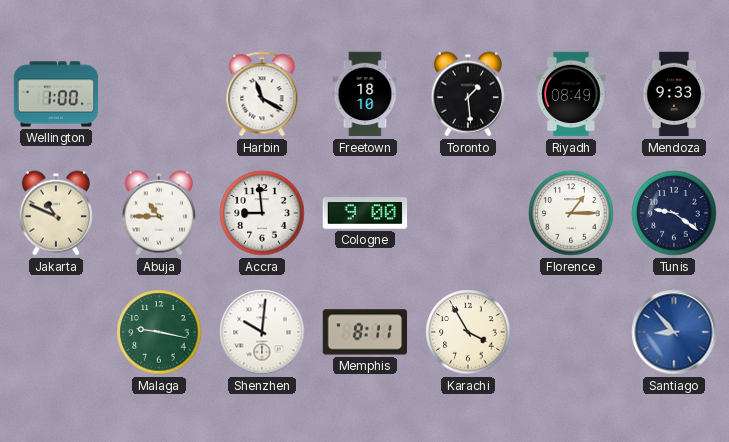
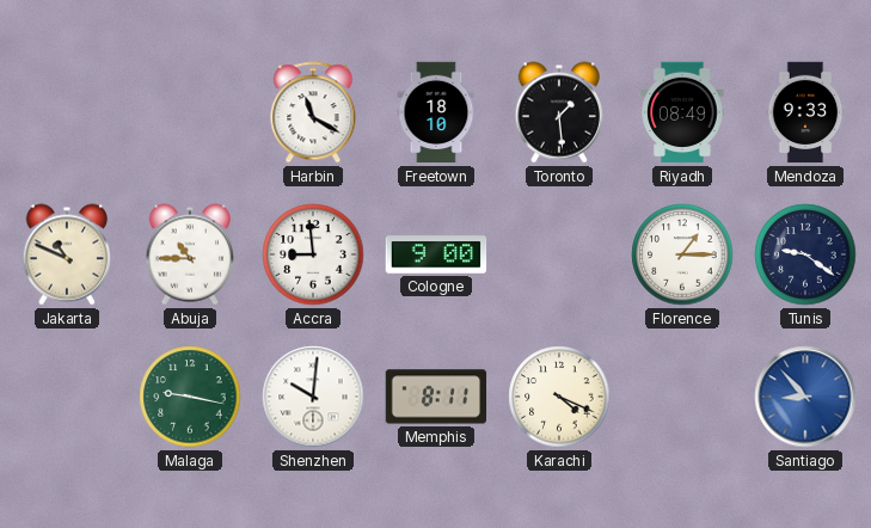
Wellington: 1:00 -> none (56, 94)
Karachi: 3:55 -> 4:19 (559, 397)
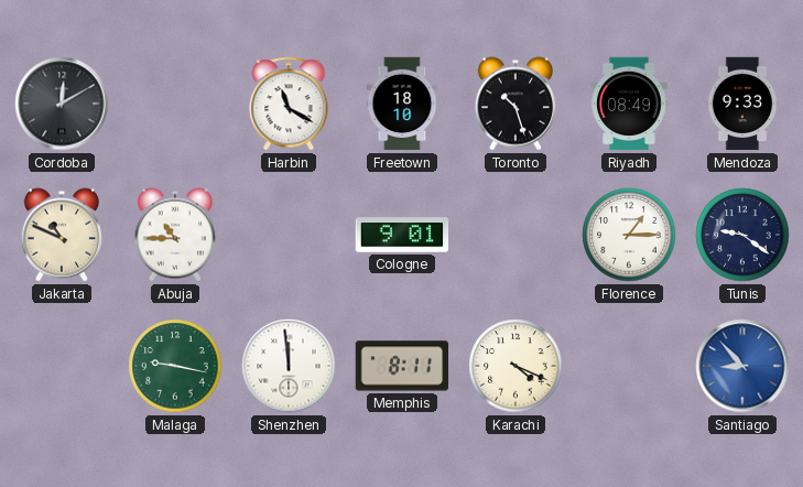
Cordoba: none -> 12:10 (62, 104)
Toronto: 1:29 -> 10:27 (514, 104)
Accra: 8:59 -> none (313, 254)
Cologne: 9:00 -> 9:01 (402, 235)
Shenzhen: 10:01 -> 11:59 (289, 366)
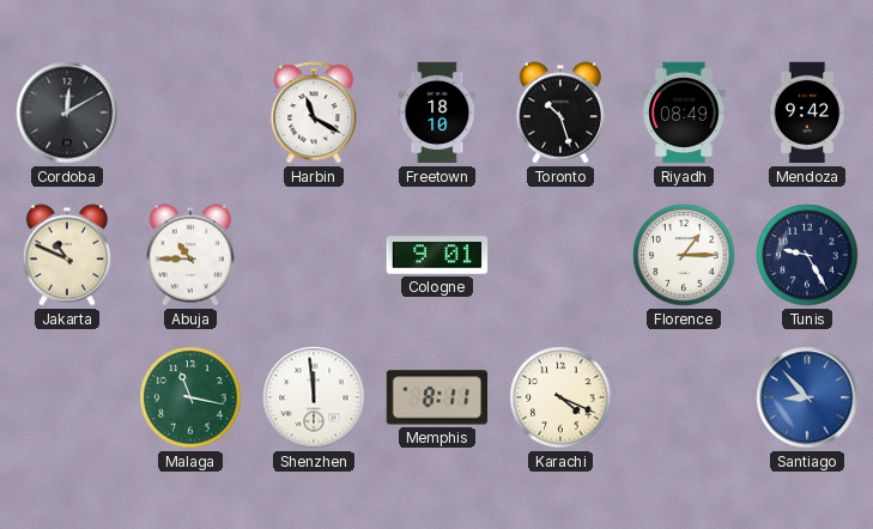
Mendoza: 9:33 -> 9:42 (807, 113)
Tunis: 9:21 -> 9:25 (807, 255)
Malaga: 9:17 -> 11:17 (190, 397)
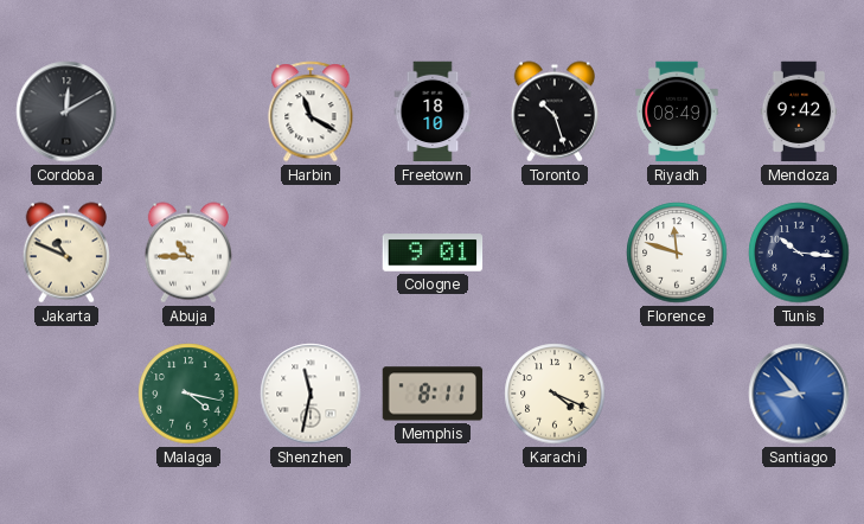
Florence: 1:15 -> 11:48 (677, 253)
Tunis: 9:25 -> 10:16 (799, 253)
Malaga: 11:17 -> 4:17 (188, 394)
Shenzhen: 11:59 -> 11:32 (311, 394)
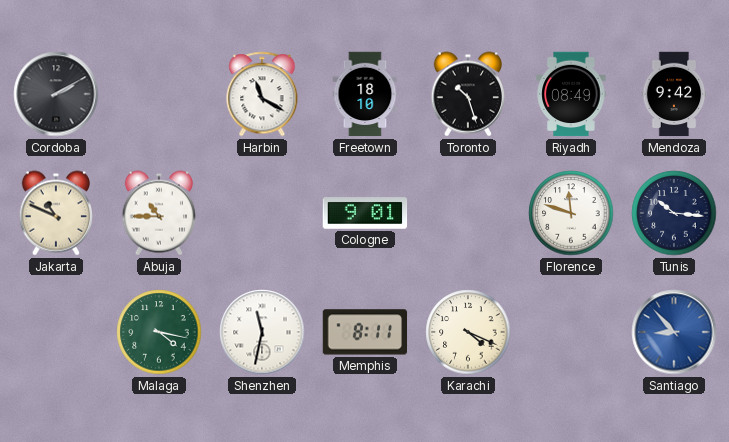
Cordoba: 12:10 -> 2:10 (56, 94)
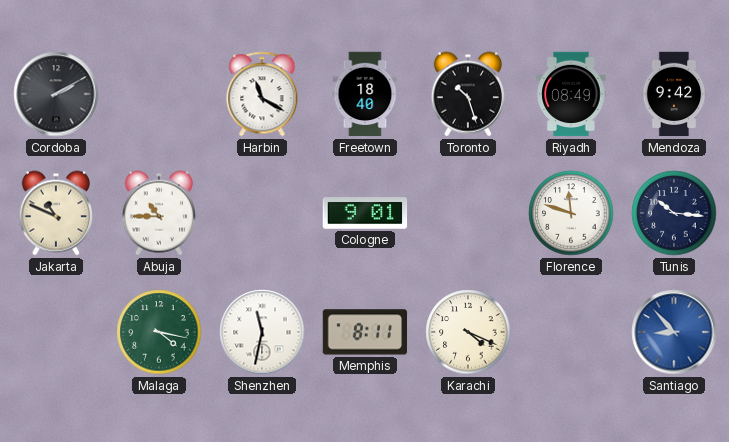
Freetown: 18:10 -> 18:40 (365, 94)
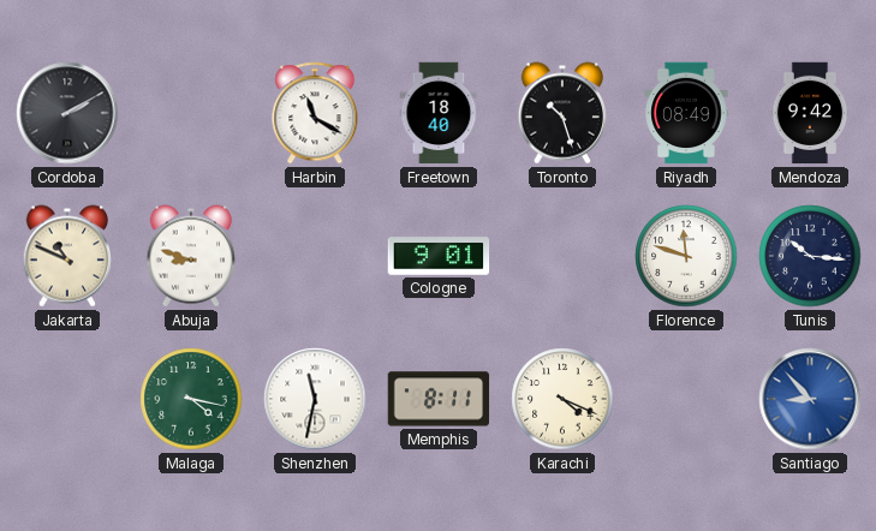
Abuja: 10:45 -> 8:48 (190, 256)
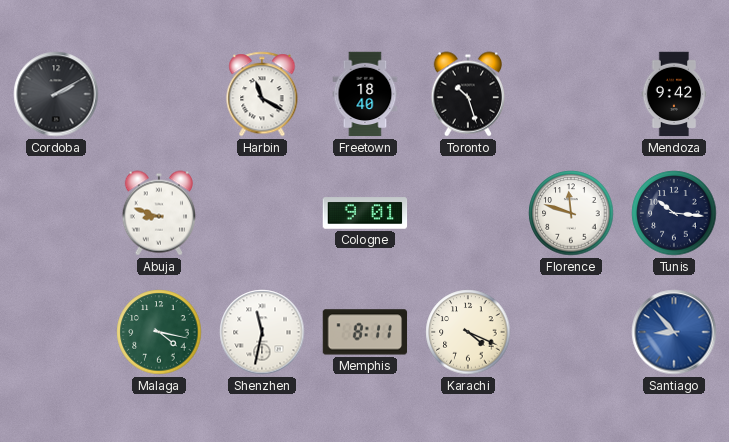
Riyadh: 08:49 -> none (686, 113)
Jakarta: 10:49 -> none (66, 256)
